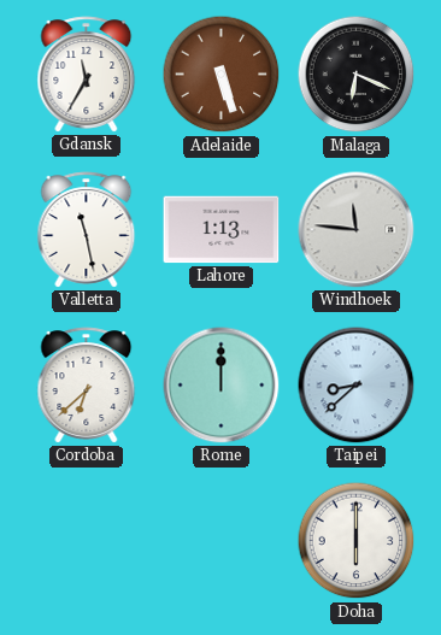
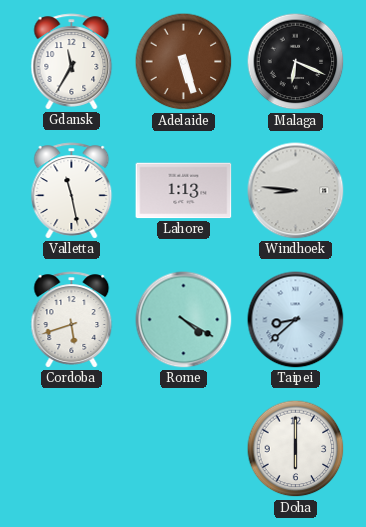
Windhoek: 11:46 -> 8:46 (296, 191)
Cordoba: 6:38 -> 5:42 (72, 320)
Rome: 12:00 -> 4:20 (184, 320)
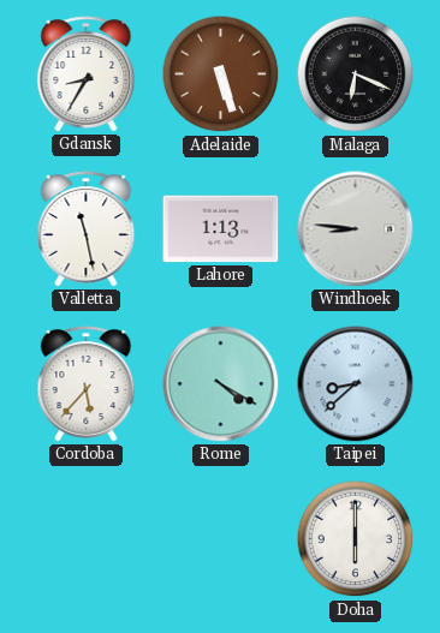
Gdansk: 11:35 -> 8:35 (87, 74)
Cordoba: 5:42 -> 5:37 (87, 384)
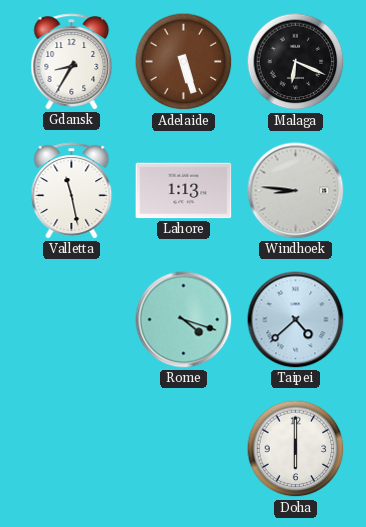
Cordoba: 5:37 -> none (87, 384)
Rome: 4:20 -> 4:18 (184, 320)
Taipei: 8:38 -> 4:38 (296, 320)
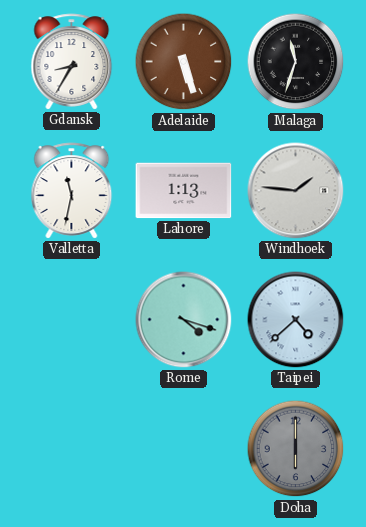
Malaga: 6:19 -> 11:33 (296, 62)
Valletta: 11:28 -> 11:32 (72, 191)
Windhoek: 8:46 -> 1:46 (296, 191)
Doha dial: white -> grey (296, 449)
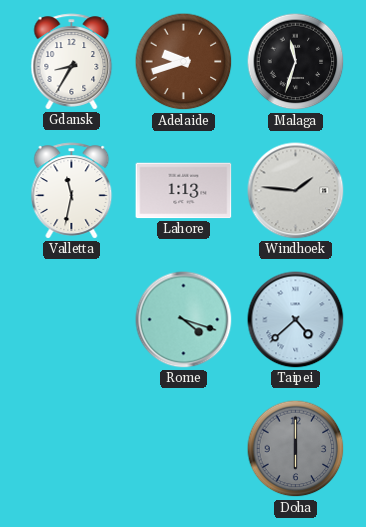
Adelaide: 5:27 -> 9:42 (184, 62)
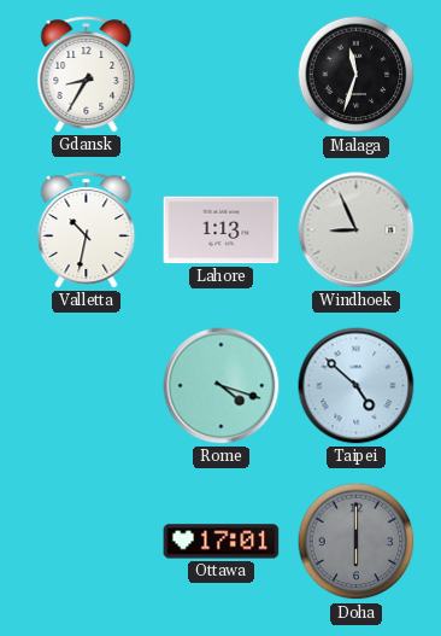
Adelaide: 9:42 -> none (184, 62)
Valletta: 11:32 -> 10:32 (87, 231)
Windhoek: 1:46 -> 8:56 (357, 231)
Taipei: 4:38 -> 4:52 (357, 386)
Ottawa: none -> 17:01 (222, 542)
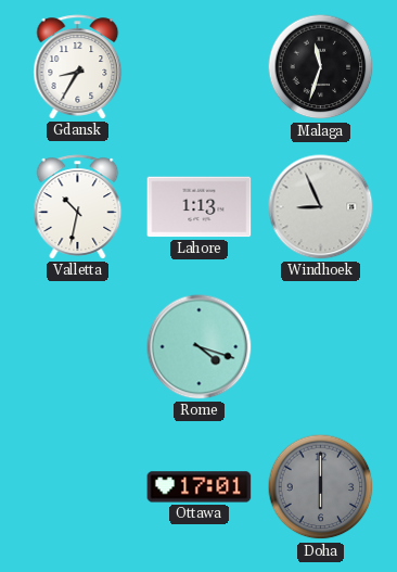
Taipei: 4:52 -> none (357, 386)
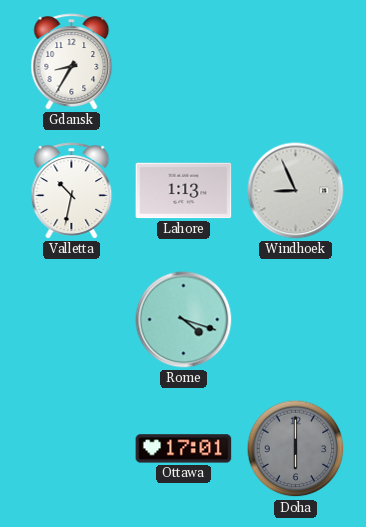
Malaga: 11:33 -> none (321, 67)
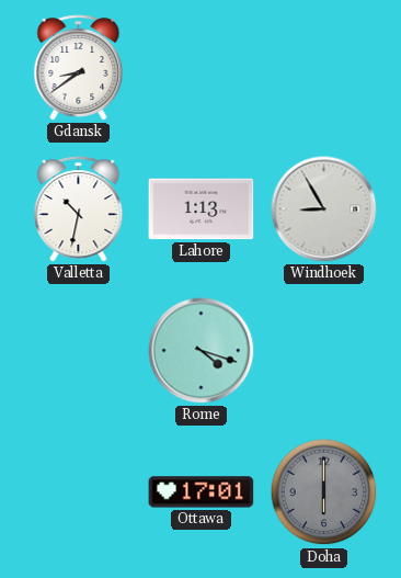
Gdansk: 8:35 -> 8:39 (79, 68)
Windhoek: 8:56 -> 8:55 (324, 209)
